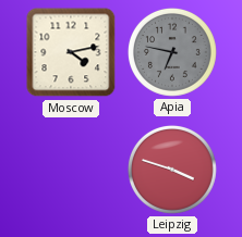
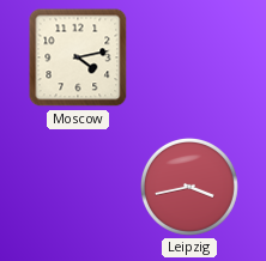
Apia: 6:47 -> none (172, 52)
Leipzig: 3:48 -> 3:43 (189, 187)
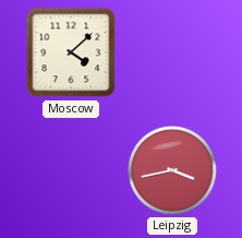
Moscow: 4:13 -> 4:08 (71, 52)
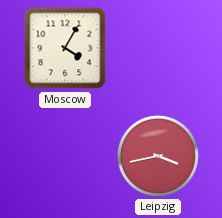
Moscow: 4:08 -> 4:05 (65, 48)
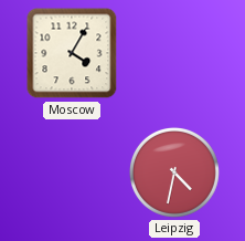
Leipzig: 3:43 -> 4:32 (174, 172)
